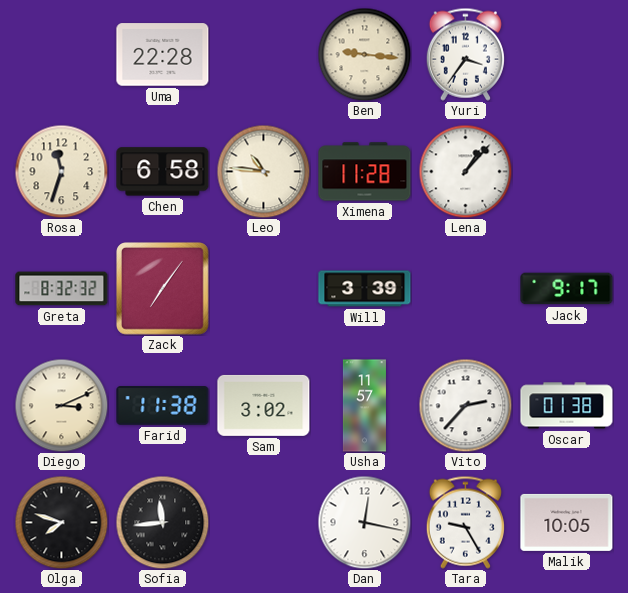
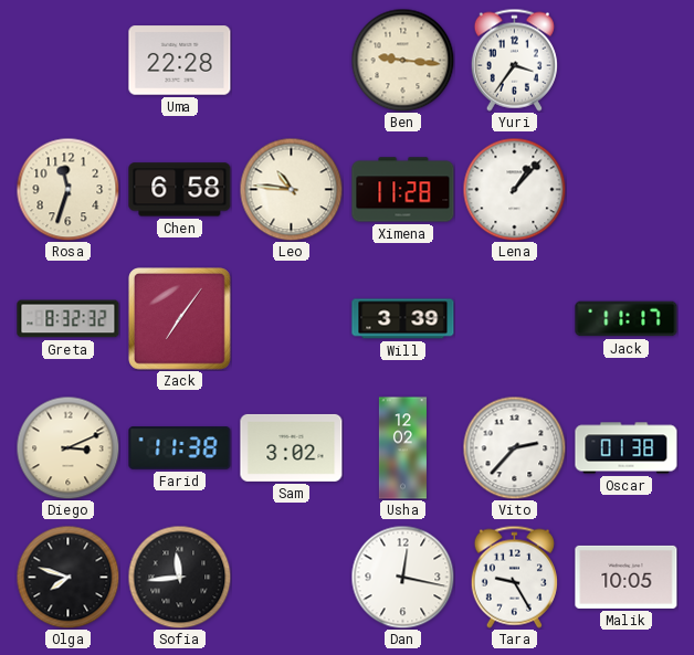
Jack: 9:17 -> 11:17 (627, 319)
Usha: 11:57 -> 12:02 (402, 448)
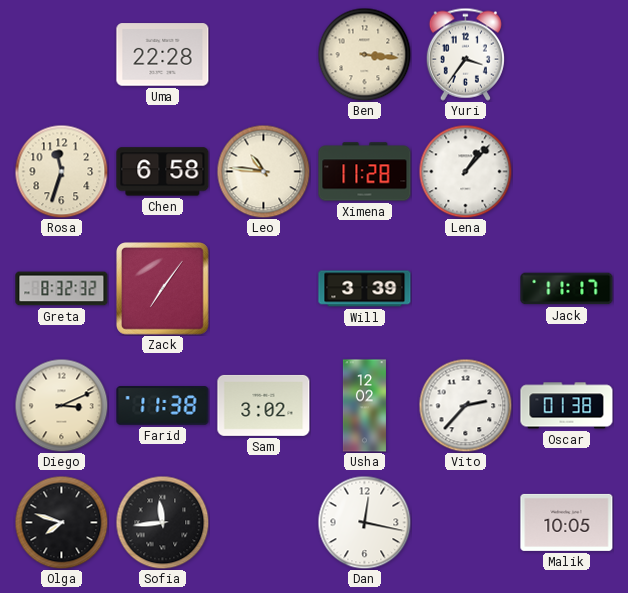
Ben: 9:16 -> 3:16 (364, 54)
Tara: 9:25 -> none (514, 577)
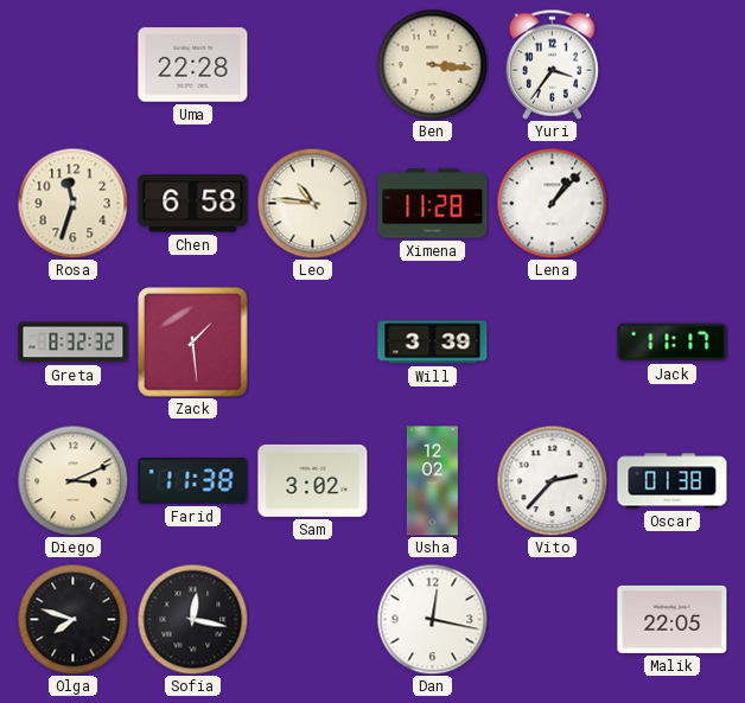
Zack: 7:06 -> 1:29 (193, 343)
Sofia: 11:44 -> 12:17 (192, 619)
Malik: 10:05 -> 22:05 (673, 619)
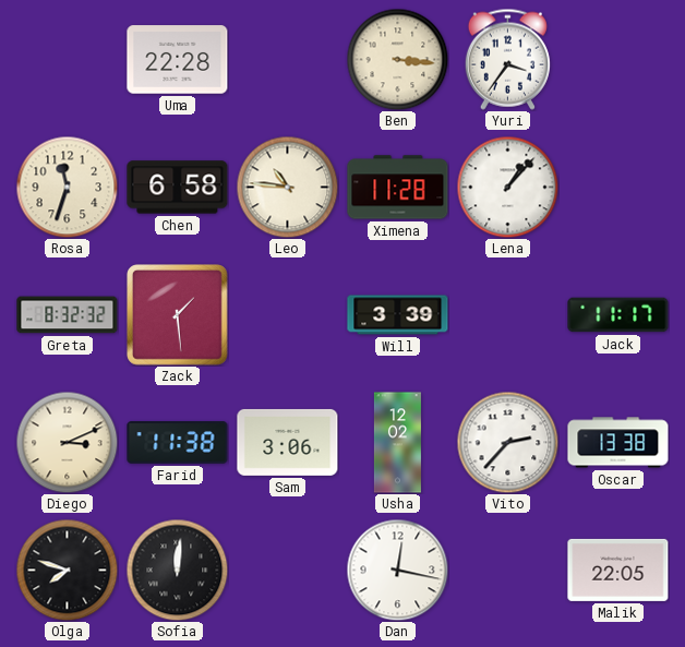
Sam: 3:02 -> 3:06 (288, 442)
Oscar: 01:38 -> 13:38 (618, 443)
Sofia: 12:17 -> 12:01 (177, 570)
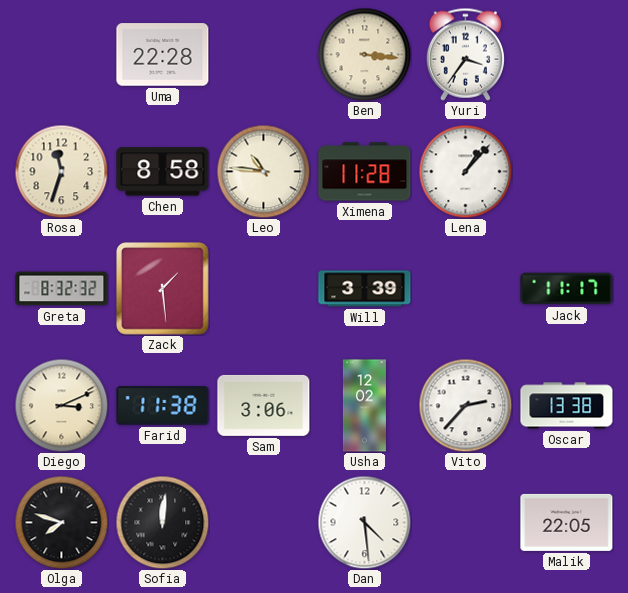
Chen: 6:58 -> 8:58 (163, 172)
Dan: 12:17 -> 4:29 (364, 522)
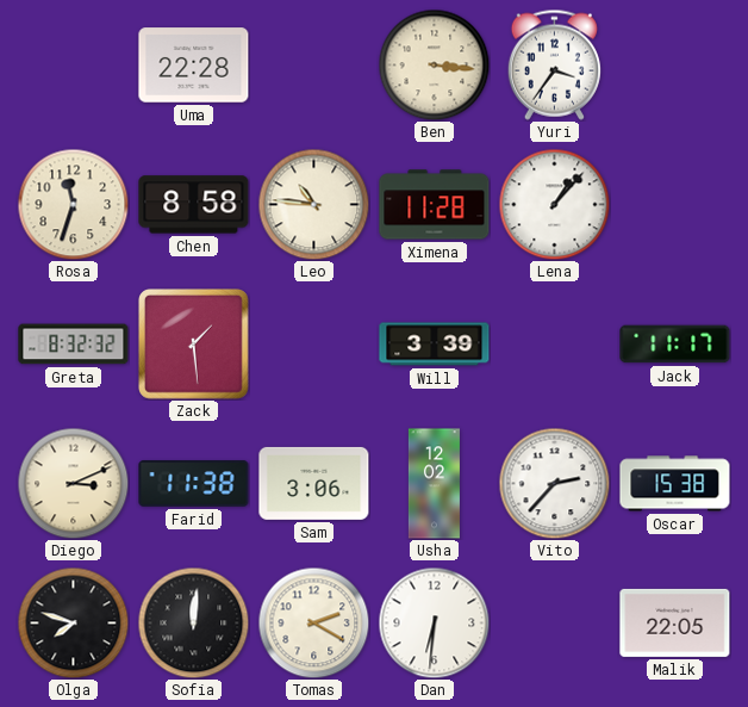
Oscar: 13:38 -> 15:38 (675, 484)
Tomas: none -> 2:20 (313, 622)
Dan: 4:29 -> 6:31 (434, 622)
